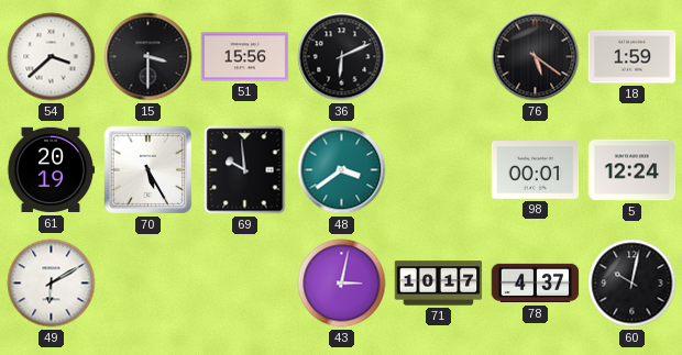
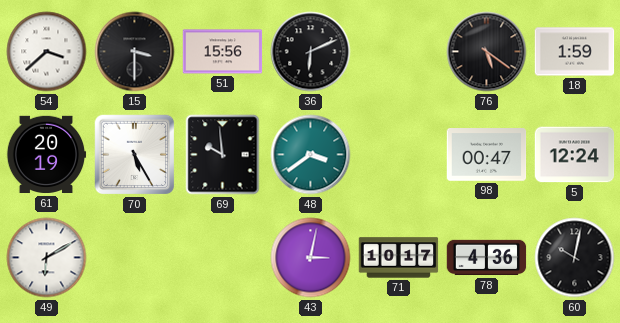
98: 00:01 -> 00:47 (487, 155)
78: 4:37 -> 4:36 (487, 258)
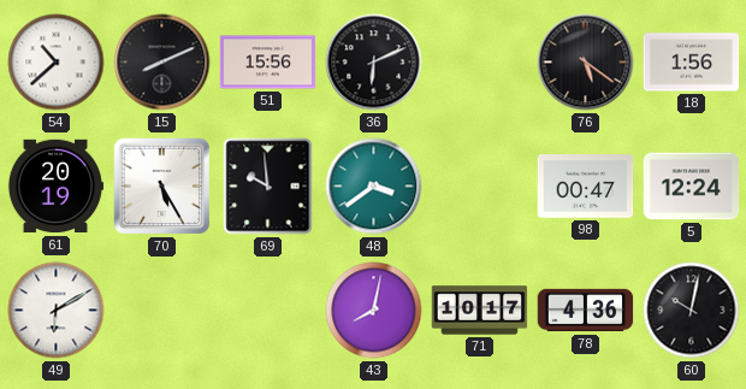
54: 3:38 -> 10:38 (57, 63)
15: 3:30 -> 8:11 (162, 63)
18: 1:59 -> 1:56 (692, 63)
43: 3:02 -> 8:02 (374, 311)
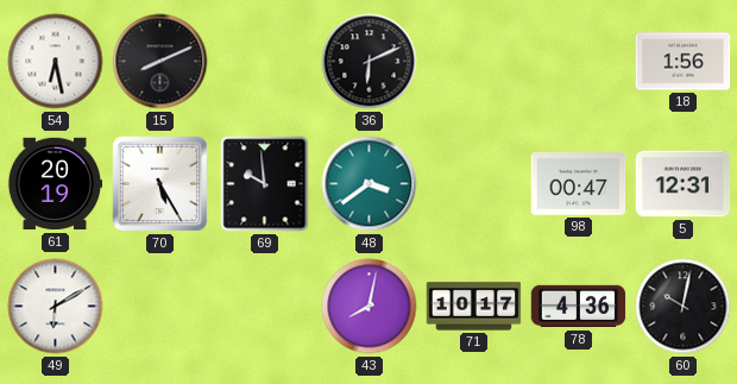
54: 10:38 -> 6:28 (56, 62)
51: 15:56 -> none (268, 63)
76: 5:21 -> none (586, 63)
5: 12:24 -> 12:31 (684, 184)
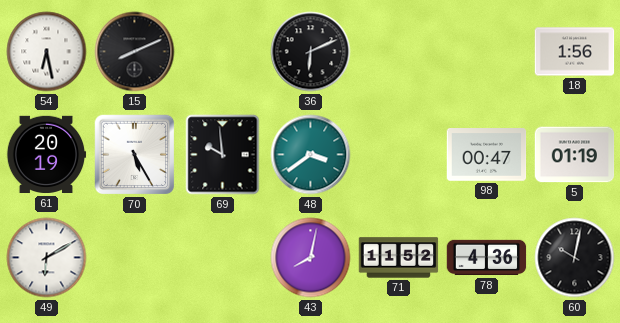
5: 12:31 -> 01:19 (575, 155)
71: 10:17 -> 11:52 (399, 258)
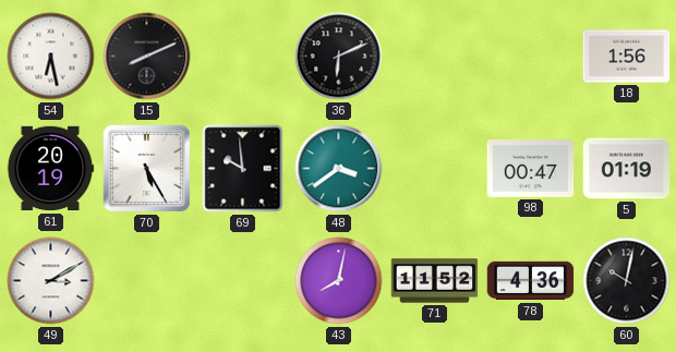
49: 6:10 -> 3:10 (51, 281)
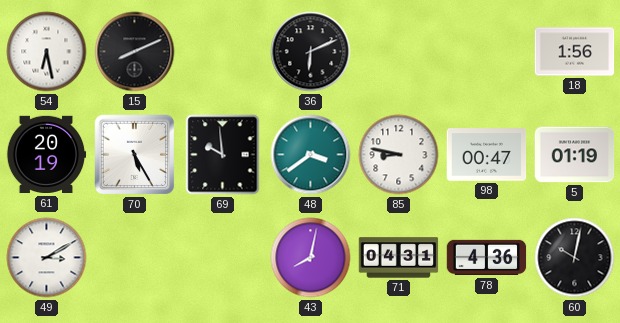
85: none -> 8:47 (399, 155)
71: 11:52 -> 04:31 (399, 258)
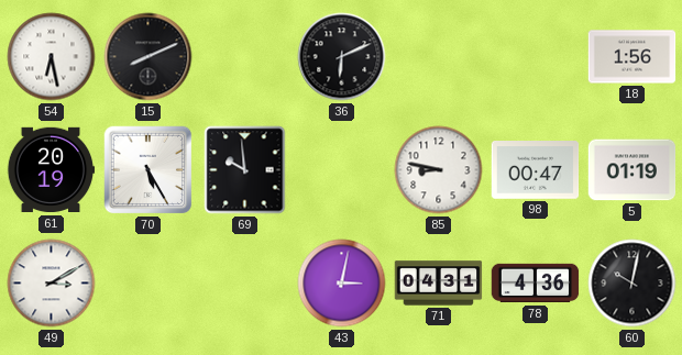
48: 3:39 -> none (311, 155)
43: 8:02 -> 3:02 (342, 284)
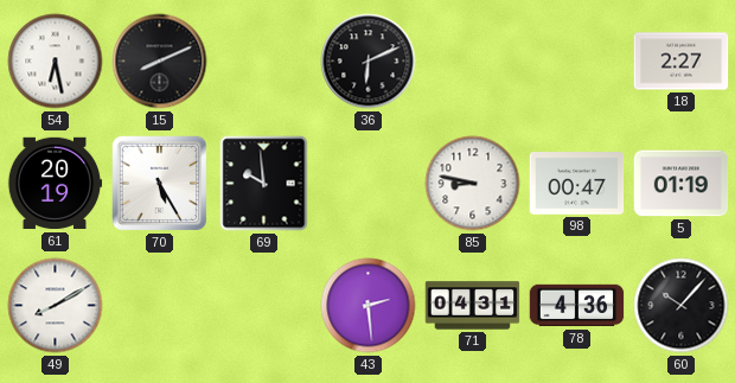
18: 1:56 -> 2:27 (682, 62)
49: 3:10 -> 8:10 (56, 306)
43: 3:02 -> 2:29 (369, 306)
60: 10:02 -> 10:07 (682, 306)
